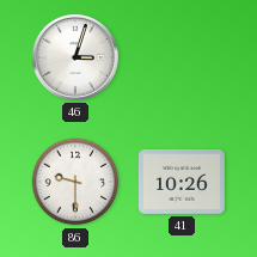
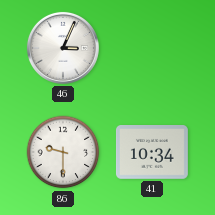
46: 3:03 -> 3:04 (63, 48)
41: 10:26 -> 10:34 (152, 153)
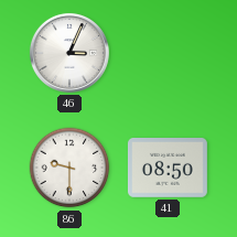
41: 10:34 -> 08:50 (168, 169)
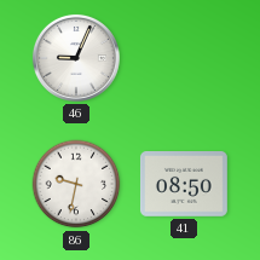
46: 3:04 -> 9:04 (76, 58)
86: 9:30 -> 9:32 (76, 184)
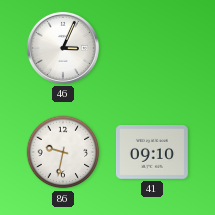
46: 9:04 -> 3:04 (63, 48)
41: 08:50 -> 09:10 (152, 153)
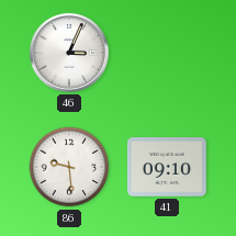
86: 9:32 -> 9:29 (69, 167)
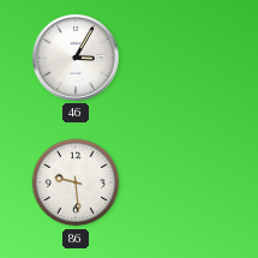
46: 3:04 -> 3:05 (76, 58)
41: 09:10 -> none (167, 168)
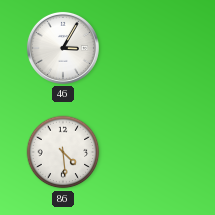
86: 9:29 -> 4:29 (63, 152)
